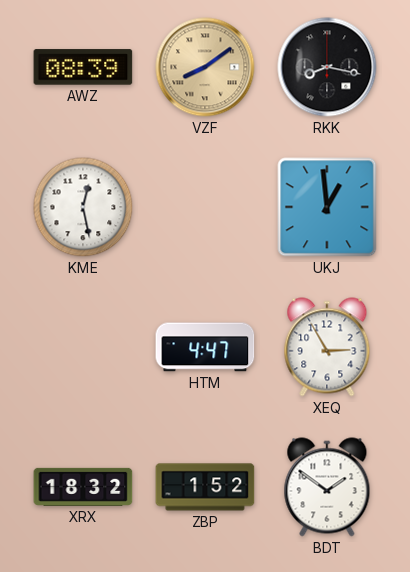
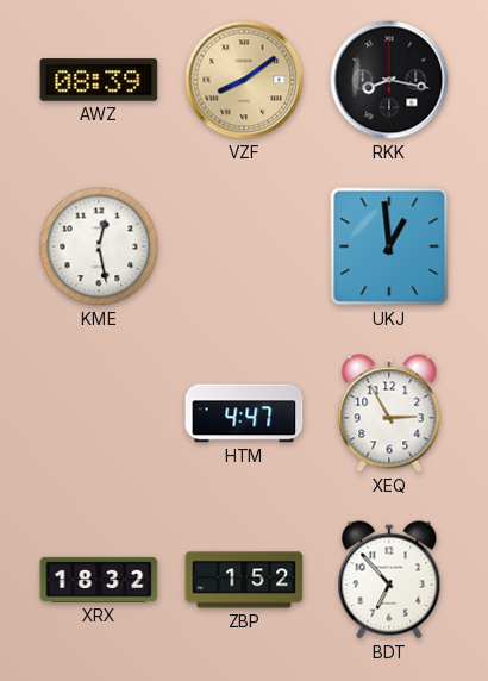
BDT: 1:51 -> 6:53 (389, 580)
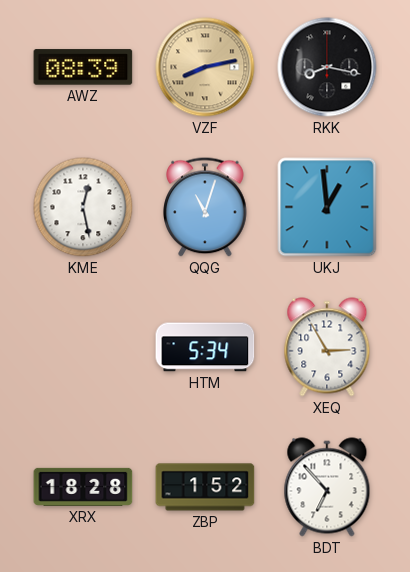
VZF: 8:09 -> 8:13 (205, 67)
QQG: none -> 11:03 (205, 207)
HTM: 4:47 -> 5:34 (205, 347)
XRX: 18:32 -> 18:28 (83, 487)
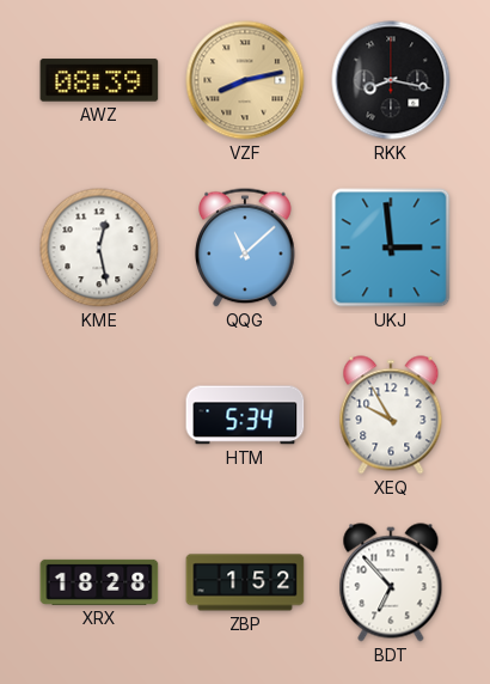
QQG: 11:03 -> 11:08 (245, 248)
UKJ: 12:59 -> 2:59 (391, 248)
XEQ: 2:55 -> 9:55 (391, 415)
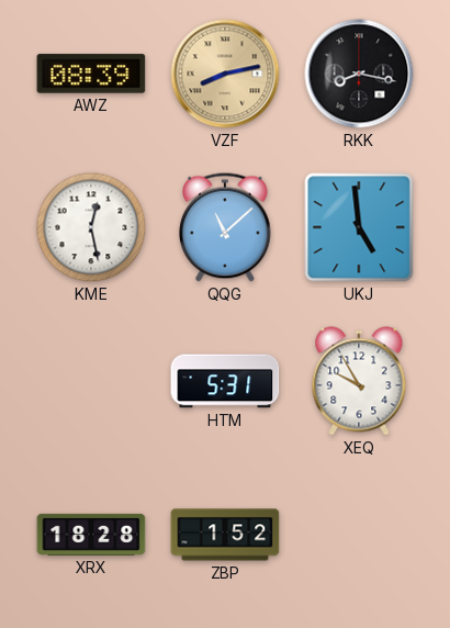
UKJ: 2:59 -> 4:59 (359, 227)
HTM: 5:34 -> 5:31 (225, 381)
BDT: 6:53 -> none (391, 582)
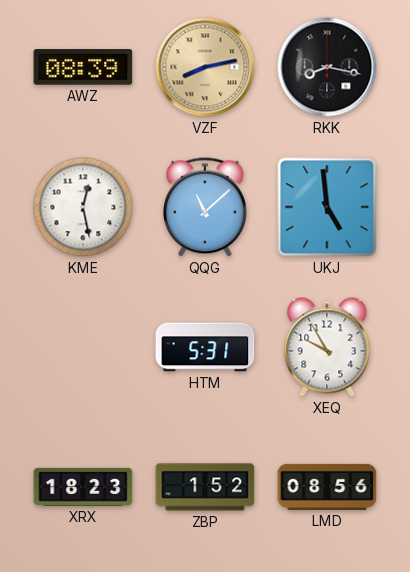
XRX: 18:28 -> 18:23 (83, 487)
LMD: none -> 08:56 (327, 487)
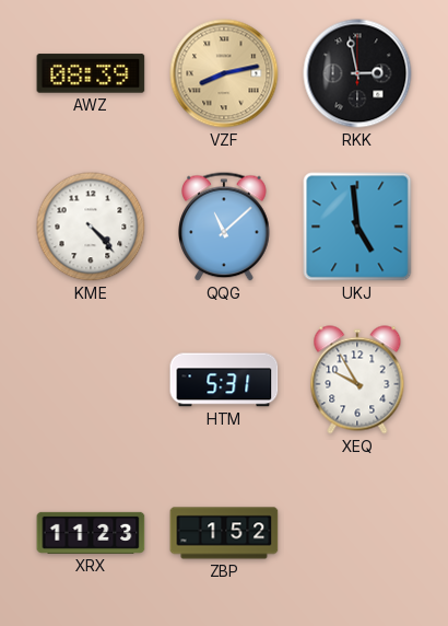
RKK: 8:17 -> 2:58 (357, 73)
KME: 12:28 -> 4:23 (91, 227)
XRX: 18:23 -> 11:23 (91, 533)
LMD: 08:56 -> none (327, 487)
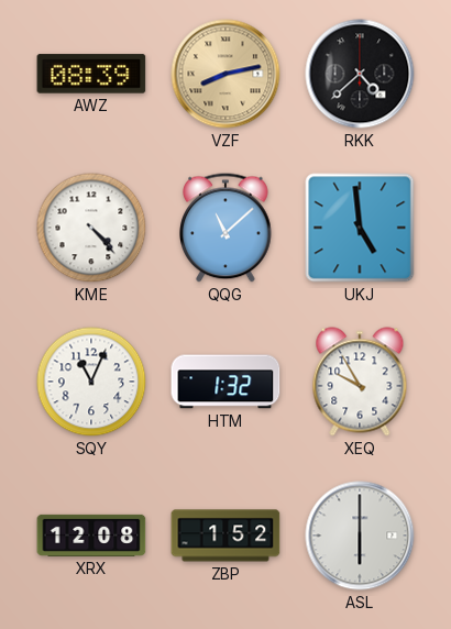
RKK: 2:58 -> 4:38 (360, 74)
SQY: none -> 11:04 (91, 382)
HTM: 5:31 -> 1:32 (226, 382)
XRX: 11:23 -> 12:08 (91, 536)
ASL: none -> 6:00 (360, 536)
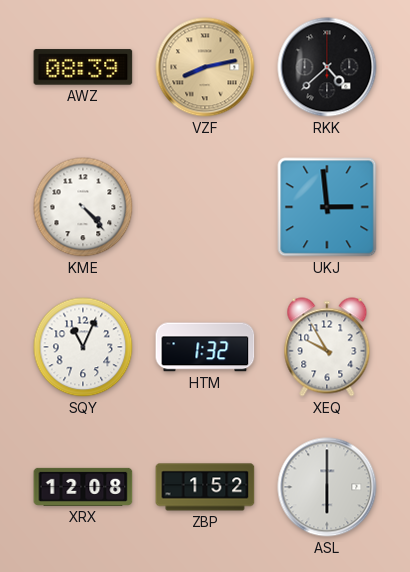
QQG: 11:08 -> none (226, 228)
UKJ: 4:59 -> 2:59 (327, 207)
